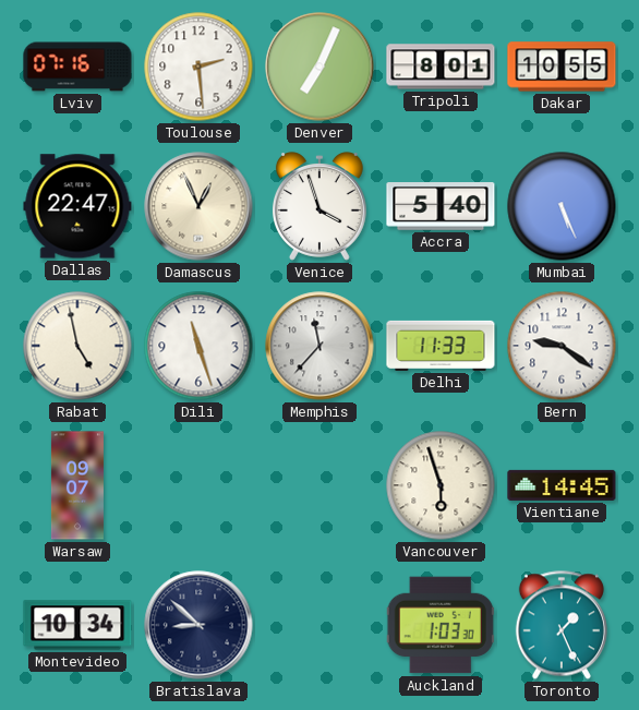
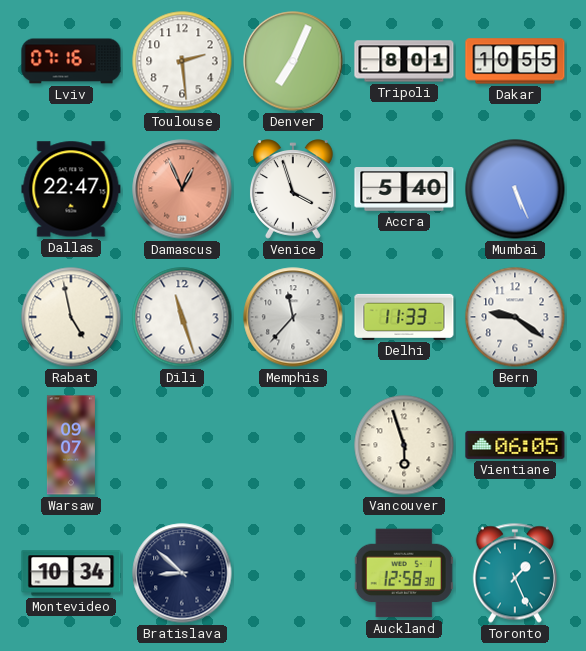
Damascus dial: cream -> salmon (182, 189)
Vientiane: 14:45 -> 06:05 (515, 445)
Auckland: 1:03 -> 12:58 (404, 573)
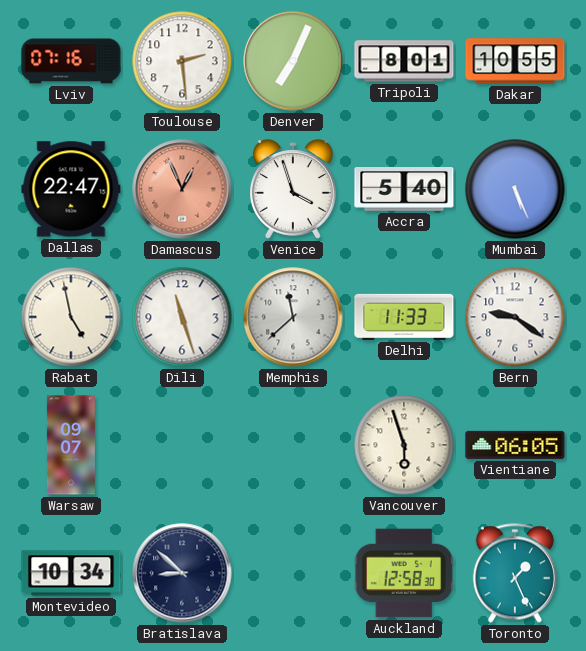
Memphis: 11:37 -> 11:38 (293, 317)
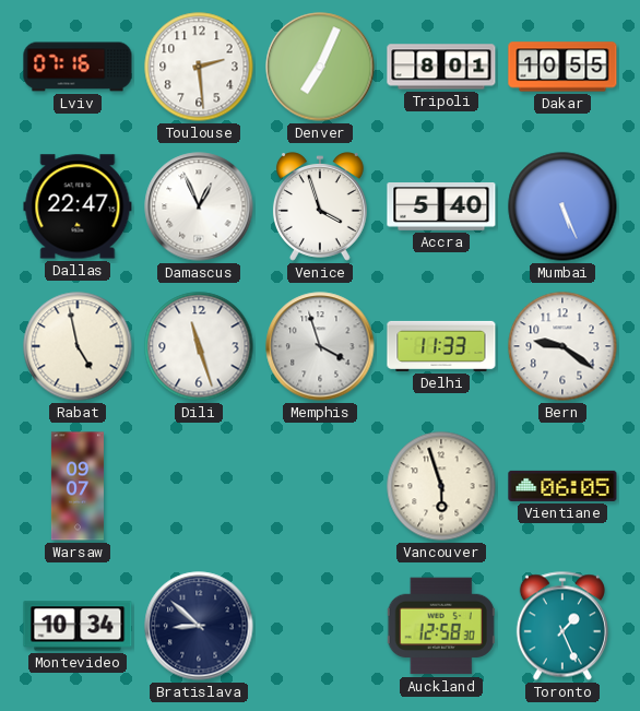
Damascus dial: salmon -> white (199, 206)
Memphis: 11:38 -> 3:57 (320, 346)
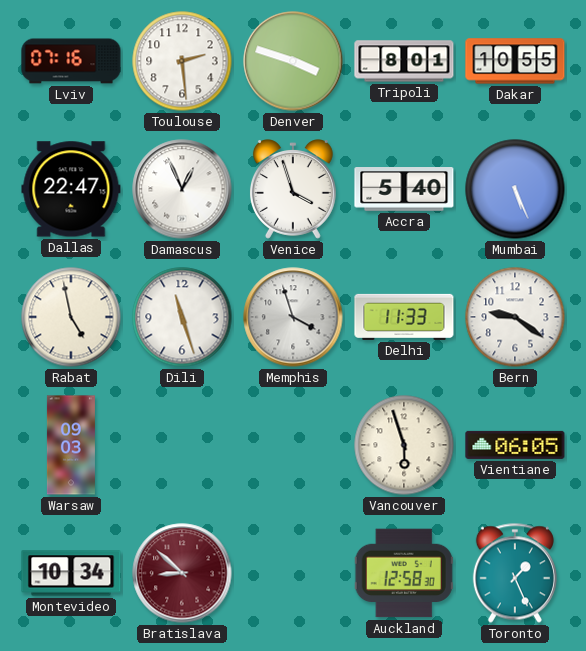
Denver: 7:04 -> 3:48 (293, 61)
Warsaw: 09:07 -> 09:03 (71, 445)
Bratislava dial: navy -> burgundy (182, 573)
